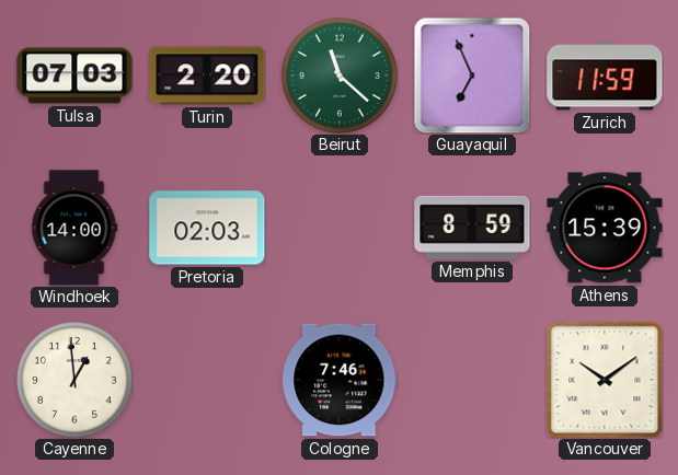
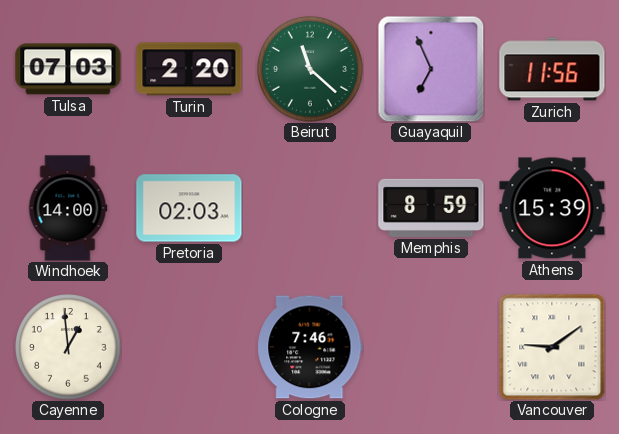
Zurich: 11:59 -> 11:56 (552, 69)
Vancouver: 10:09 -> 9:09 (552, 347)
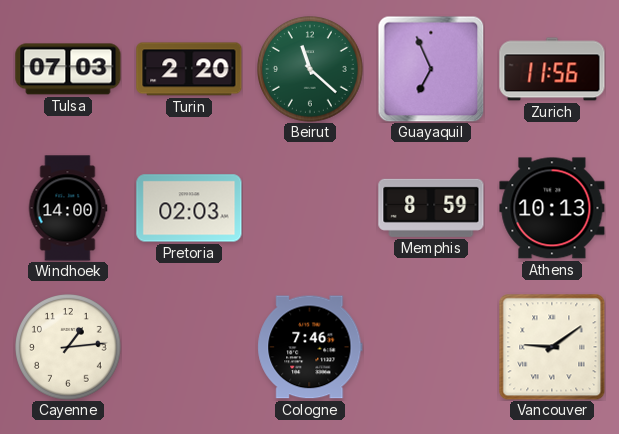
Athens: 15:39 -> 10:13 (552, 208)
Cayenne: 12:59 -> 1:14 (69, 348)
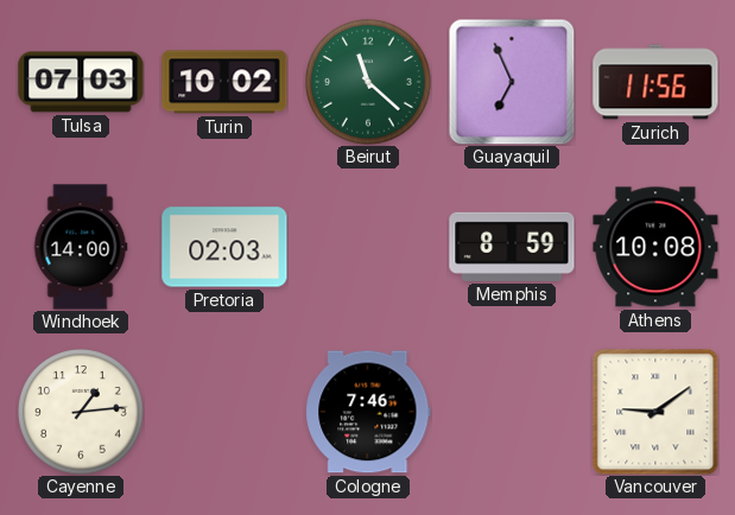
Turin: 2:20 -> 10:02 (224, 82)
Athens: 10:13 -> 10:08 (655, 247)
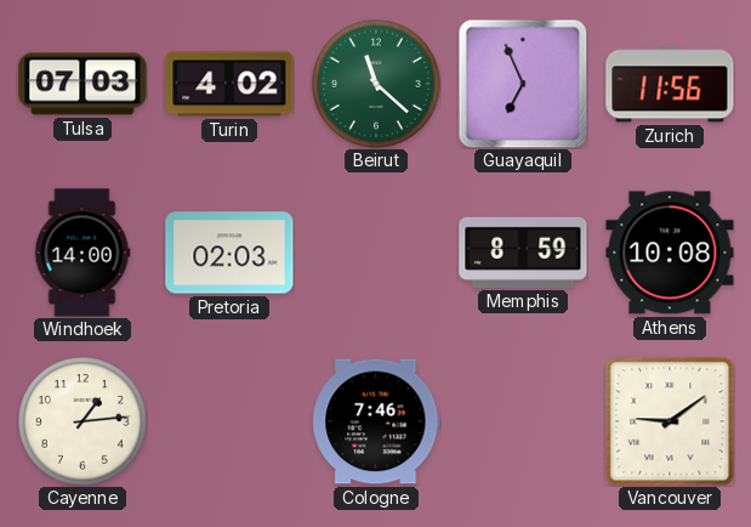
Turin: 10:02 -> 4:02 (229, 84)
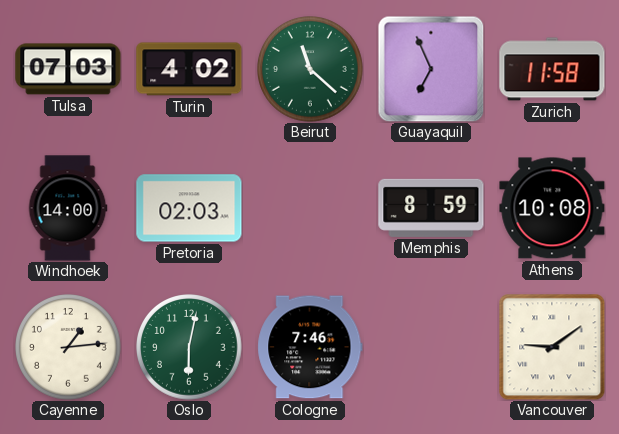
Zurich: 11:56 -> 11:58 (552, 69)
Oslo: none -> 6:02 (190, 348)
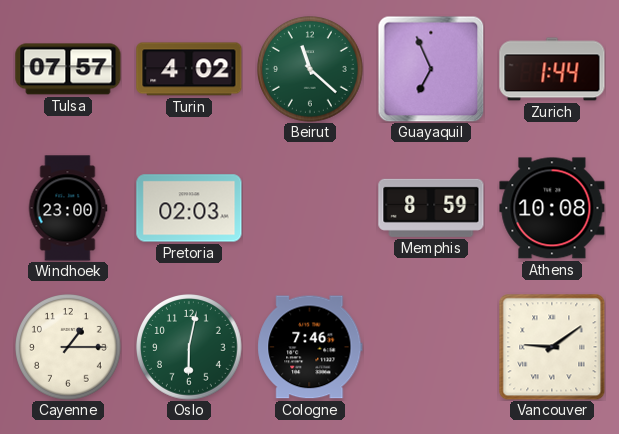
Tulsa: 07:03 -> 07:57 (68, 69)
Zurich: 11:58 -> 1:44 (552, 69)
Windhoek: 14:00 -> 23:00 (68, 208)
Cayenne: 1:14 -> 1:15 (69, 348)
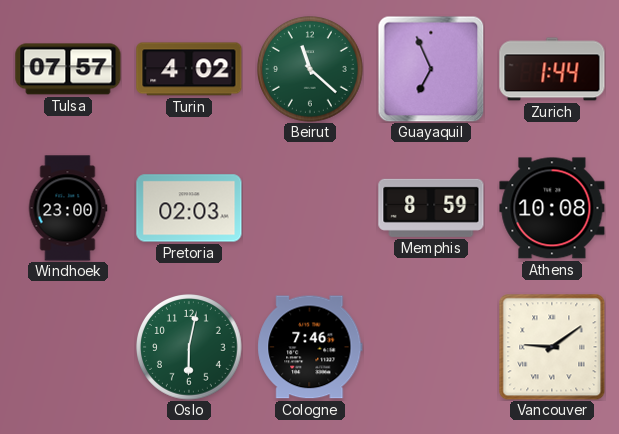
Cayenne: 1:15 -> none (69, 348)
